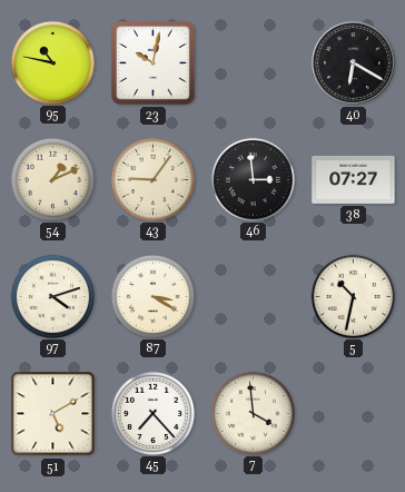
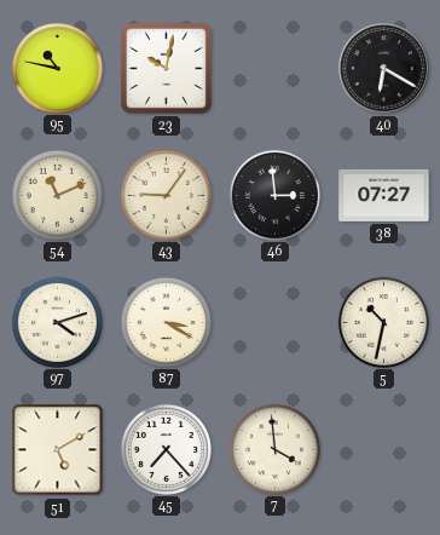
54: 1:11 -> 11:11 (57, 195)
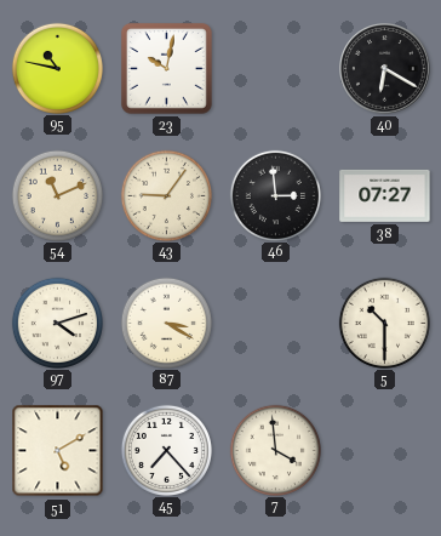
5: 10:32 -> 10:30 (384, 323)
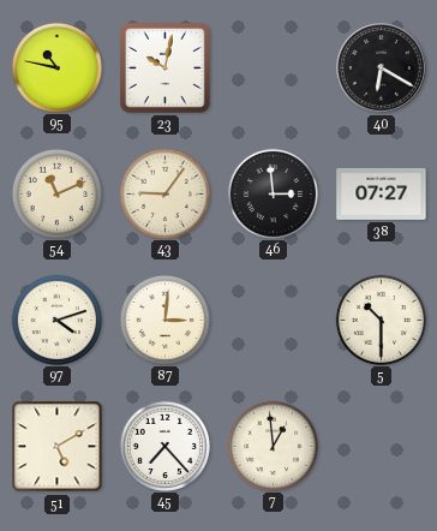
87: 3:20 -> 3:01 (164, 320)
7: 3:59 -> 12:59 (273, 446)
